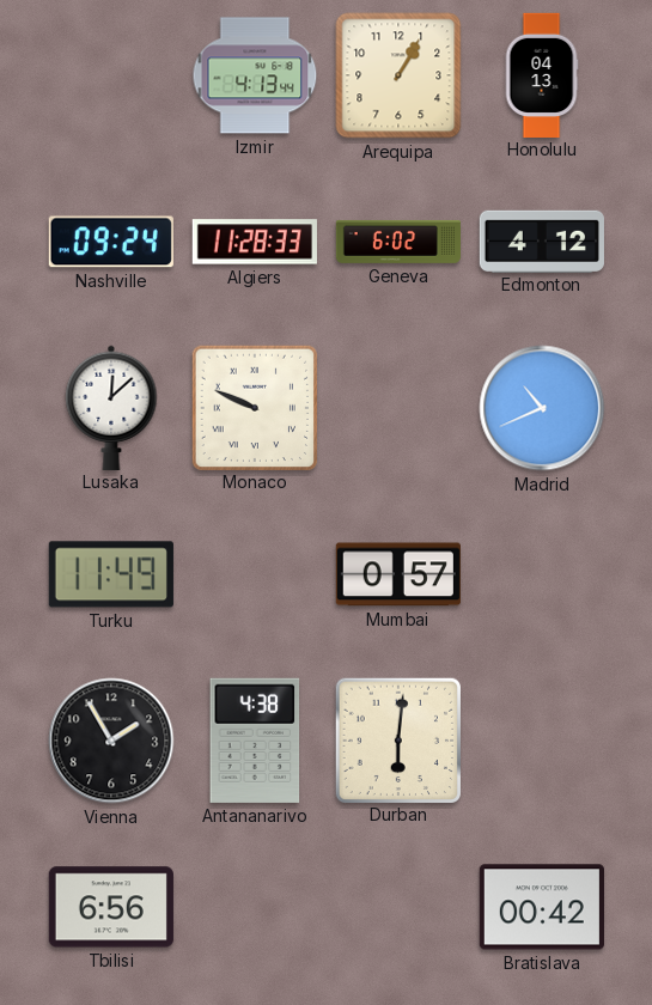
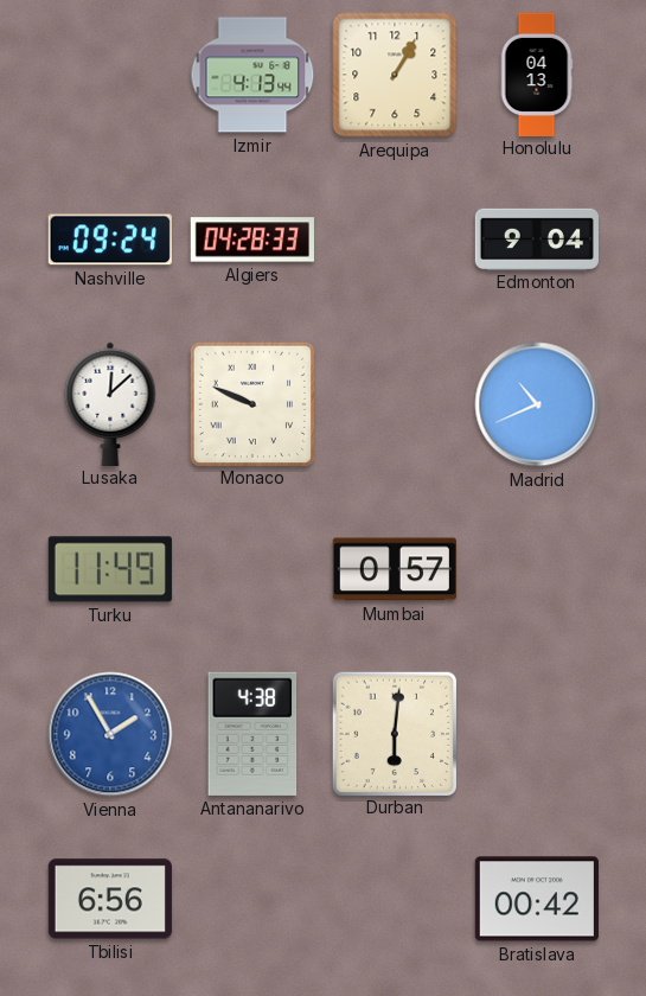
Algiers: 11:28 -> 04:28 (252, 240)
Geneva: 6:02 -> none (397, 242)
Edmonton: 4:12 -> 9:04 (537, 238)
Vienna dial: black -> blue (110, 734)
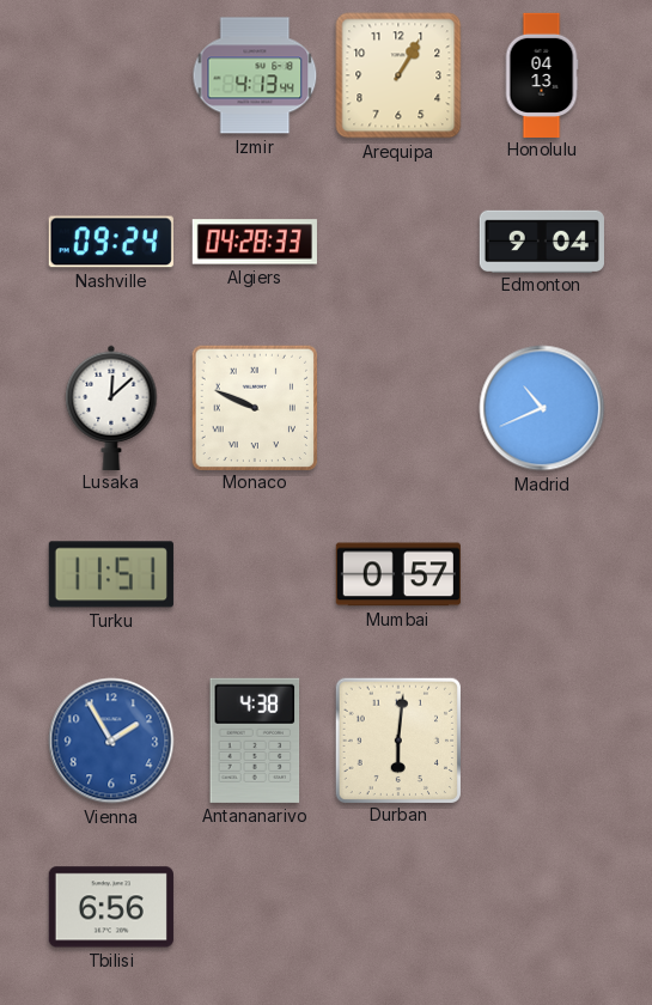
Turku: 11:49 -> 11:51 (111, 574)
Bratislava: 00:42 -> none (537, 899)
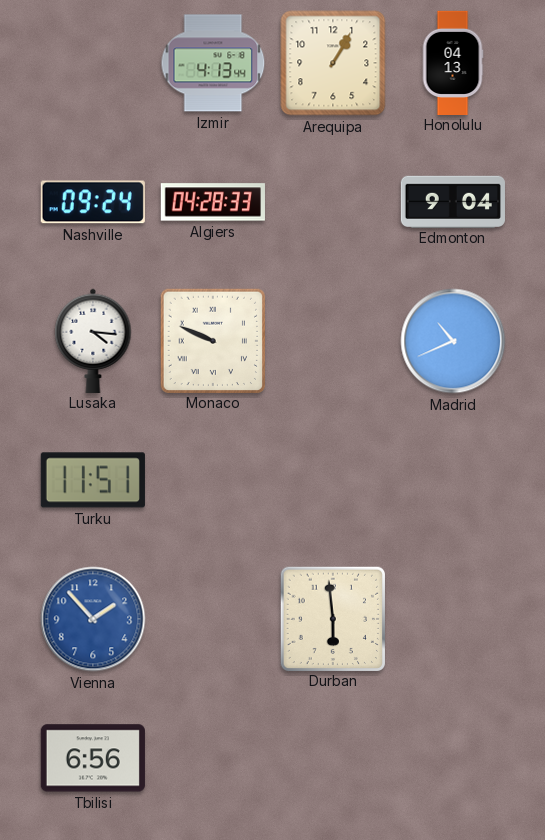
Lusaka: 12:08 -> 4:16 (93, 340)
Mumbai: 0:57 -> none (398, 574)
Vienna: 1:55 -> 1:53 (93, 619)
Antananarivo: 4:38 -> none (255, 741)
Durban: 6:01 -> 5:59 (332, 618)
